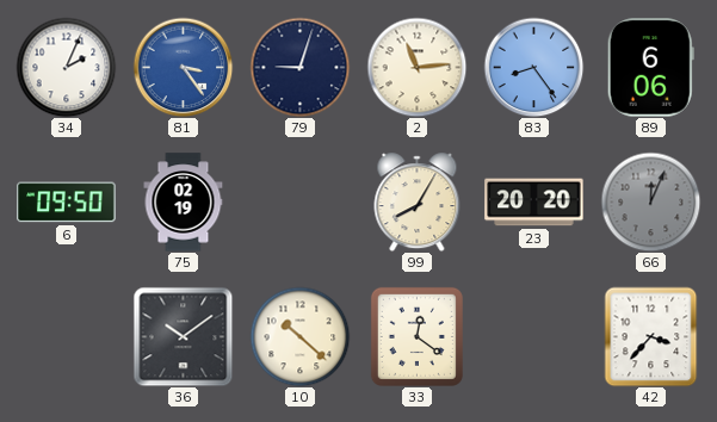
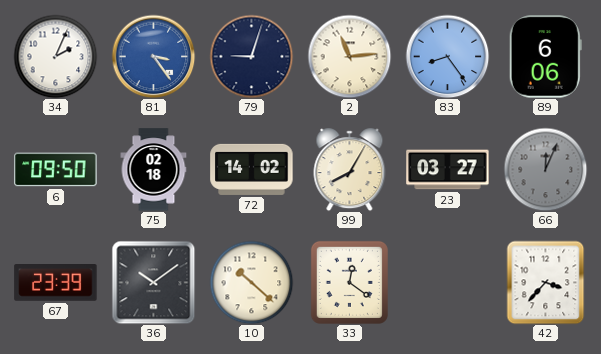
75: 02:19 -> 02:18 (154, 170)
72: none -> 14:02 (252, 169)
23: 20:20 -> 03:27 (448, 170)
67: none -> 23:39 (56, 283)
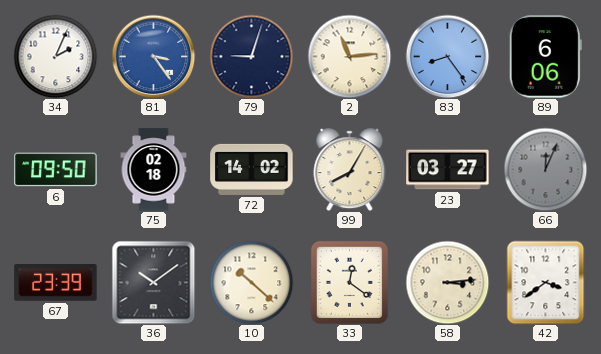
58: none -> 3:14 (447, 282)
42: 3:37 -> 3:39 (546, 282)
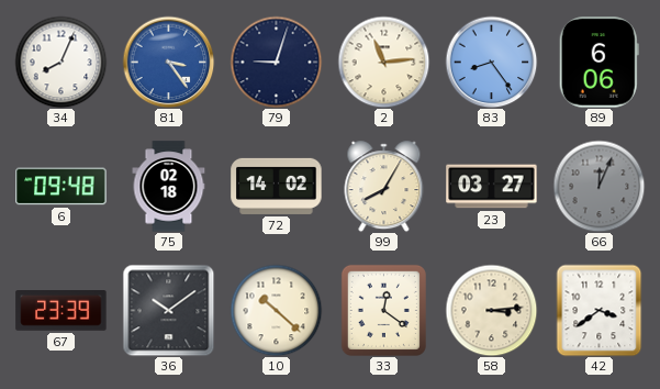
34: 2:04 -> 8:04 (60, 62)
6: 09:50 -> 09:48 (61, 187)
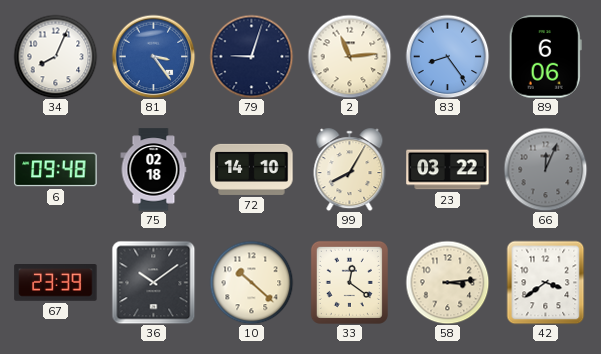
72: 14:02 -> 14:10 (252, 169)
23: 03:27 -> 03:22 (448, 170)
